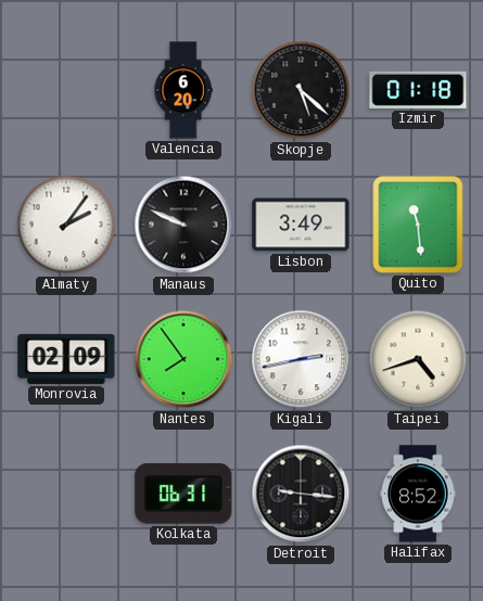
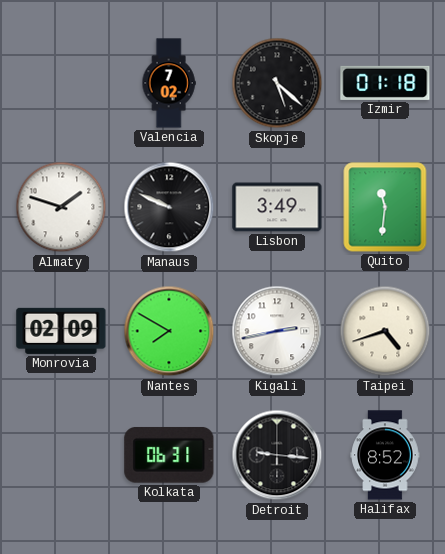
Valencia: 6:20 -> 7:02 (169, 83)
Almaty: 2:06 -> 1:48 (61, 207)
Quito: 11:29 -> 11:31 (385, 207)
Nantes: 7:54 -> 7:50 (169, 331)
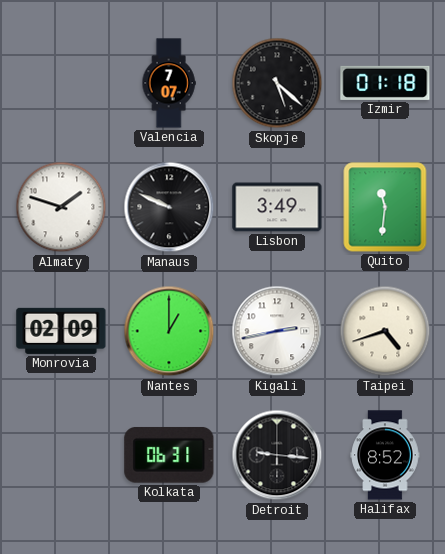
Valencia: 7:02 -> 7:07 (169, 83)
Nantes: 7:50 -> 1:00 (169, 331)
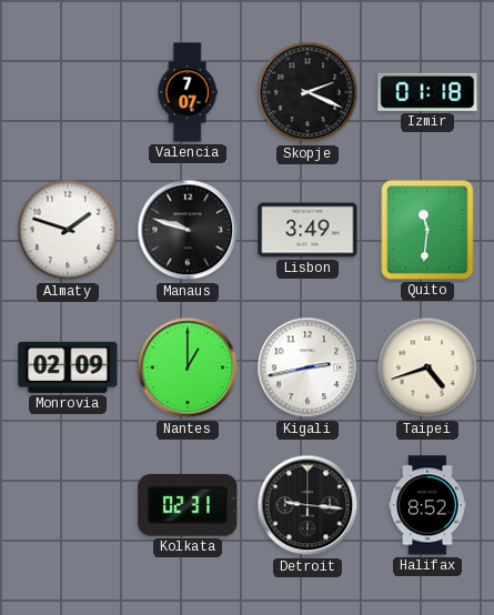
Skopje: 5:22 -> 2:19 (308, 92)
Manaus: 9:49 -> 9:48 (188, 230)
Kolkata: 06:31 -> 02:31 (188, 505)
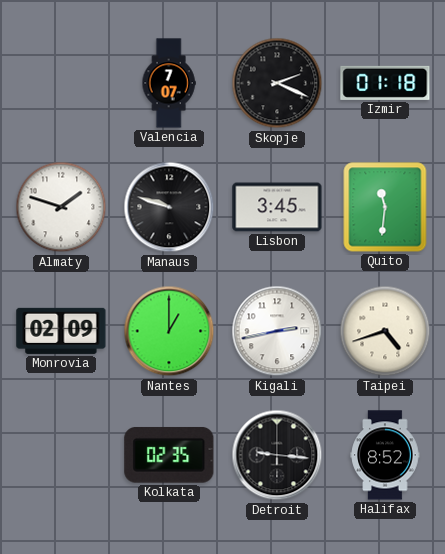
Lisbon: 3:49 -> 3:45 (277, 207)
Kolkata: 02:31 -> 02:35 (169, 455)
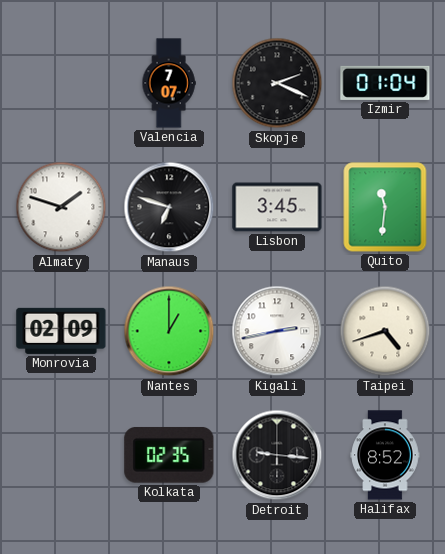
Izmir: 01:18 -> 01:04 (385, 83)
Manaus: 9:48 -> 6:48 (169, 207)
